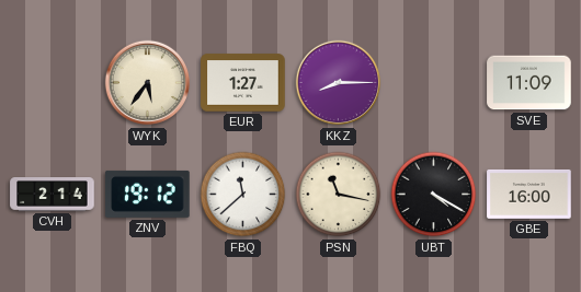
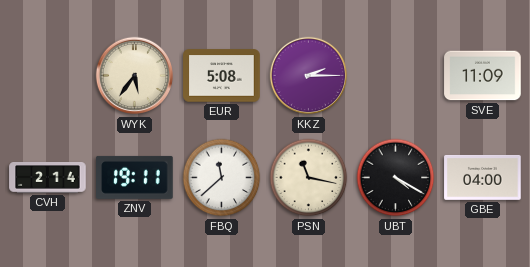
EUR: 1:27 -> 5:08 (222, 76)
KKZ: 8:15 -> 2:15 (309, 76)
ZNV: 19:12 -> 19:11 (135, 177)
GBE: 16:00 -> 04:00 (483, 177)
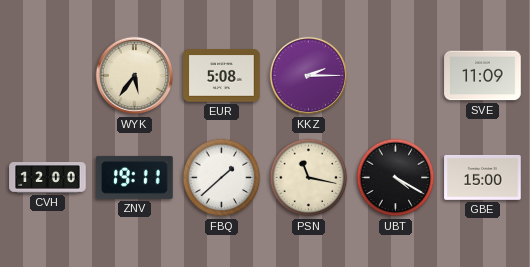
CVH: 2:14 -> 12:00 (48, 178)
FBQ: 11:38 -> 1:38 (222, 178)
GBE: 04:00 -> 15:00 (483, 177)
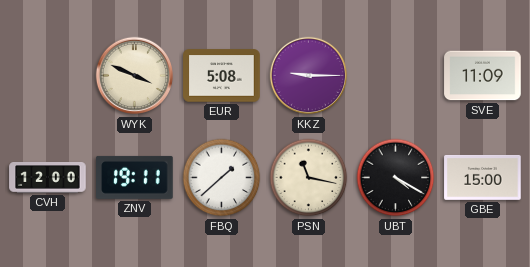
WYK: 5:36 -> 3:49 (135, 76)
KKZ: 2:15 -> 9:15 (309, 76)
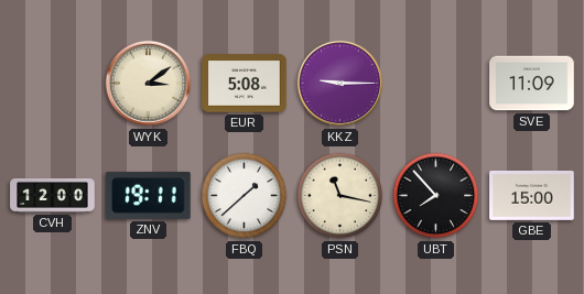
WYK: 3:49 -> 3:09 (149, 84)
UBT: 4:20 -> 7:53 (436, 196)
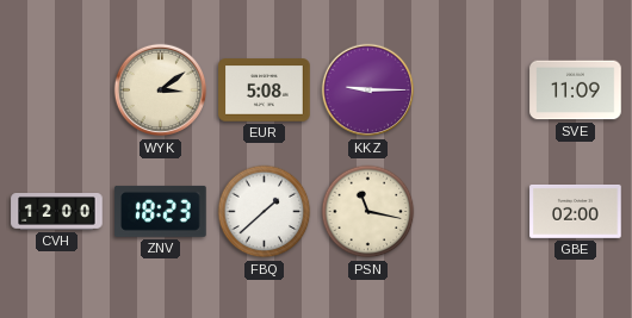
ZNV: 19:11 -> 18:23 (161, 211)
UBT: 7:53 -> none (436, 196)
GBE: 15:00 -> 02:00 (576, 211)
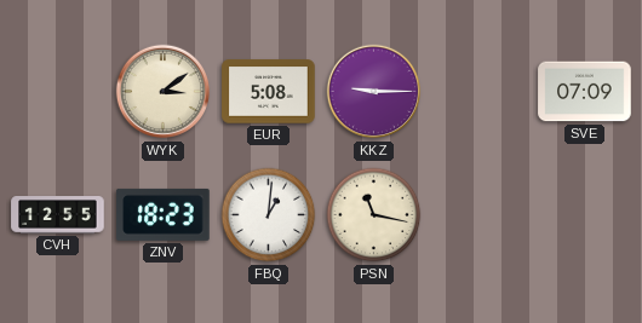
SVE: 11:09 -> 07:09 (585, 92)
CVH: 12:00 -> 12:55 (58, 215)
FBQ: 1:38 -> 1:01 (269, 215)
GBE: 02:00 -> none (576, 211)
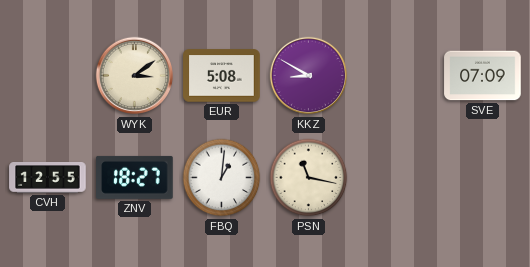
KKZ: 9:15 -> 8:50 (309, 76)
ZNV: 18:23 -> 18:27 (135, 177)
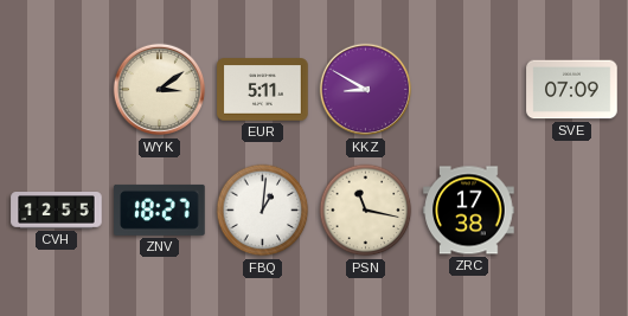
EUR: 5:08 -> 5:11 (263, 90)
ZRC: none -> 17:38 (469, 211)
